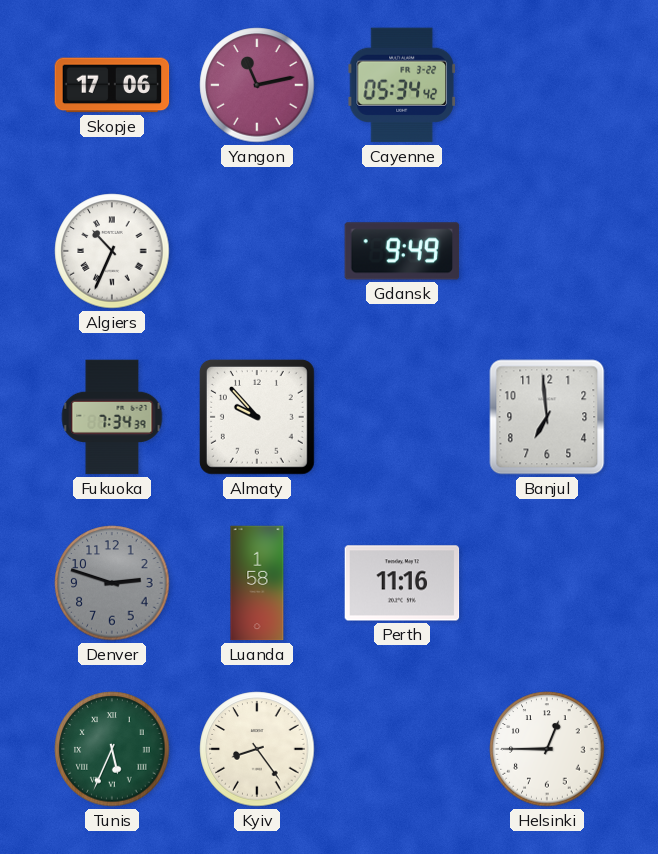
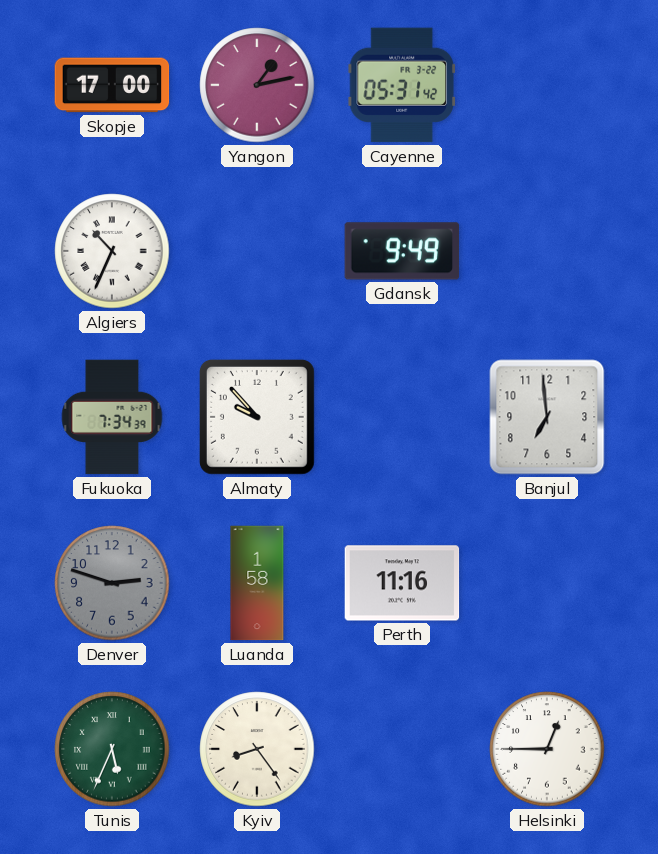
Skopje: 17:06 -> 17:00 (112, 85)
Yangon: 11:13 -> 1:13 (257, 85)
Cayenne: 05:34 -> 05:31 (402, 85)
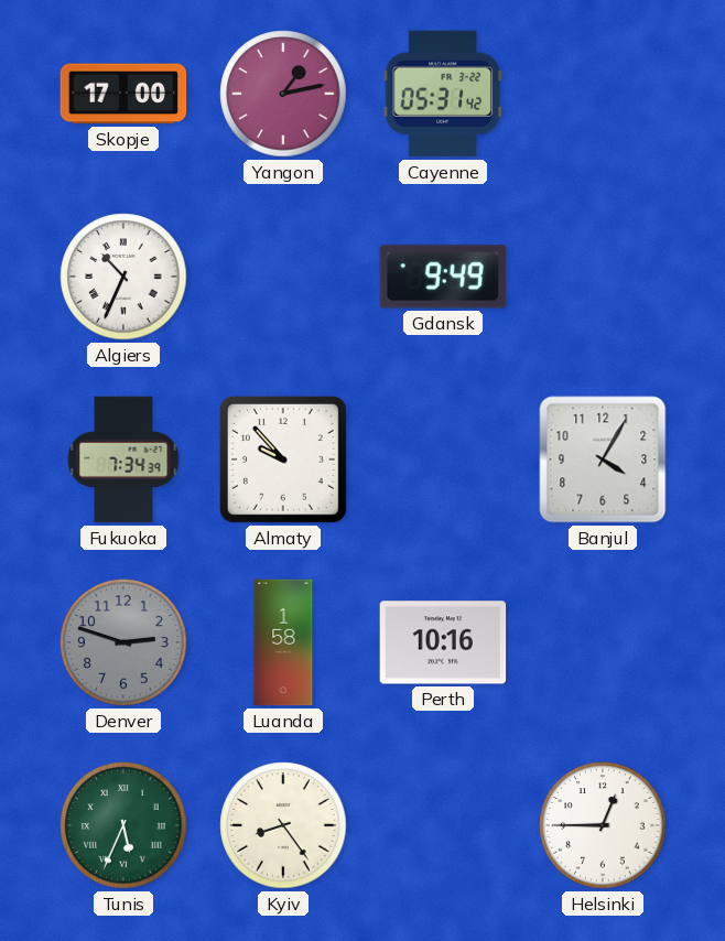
Banjul: 6:59 -> 4:05 (603, 459)
Perth: 11:16 -> 10:16 (443, 642)
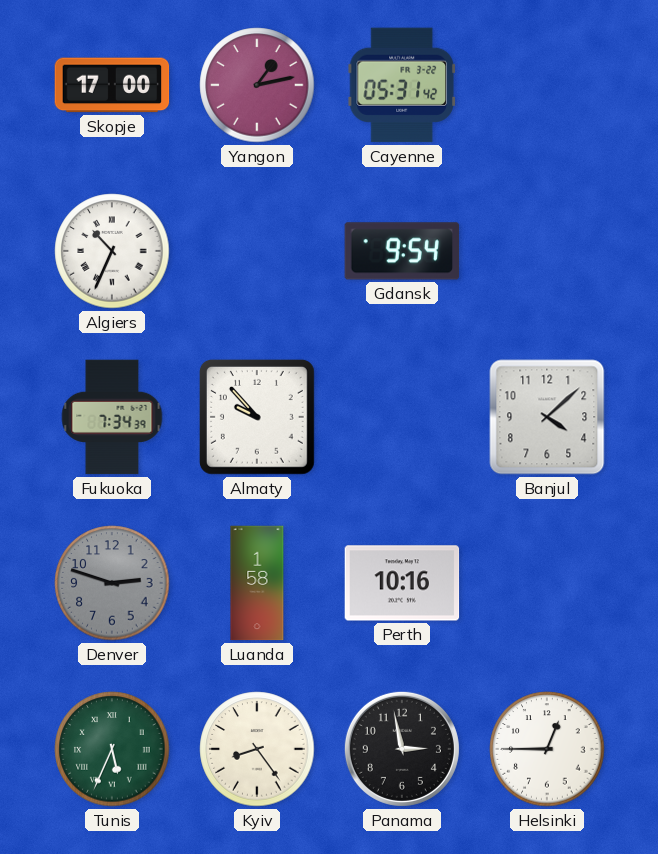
Gdansk: 9:49 -> 9:54 (402, 251)
Banjul: 4:05 -> 4:08 (547, 417)
Panama: none -> 2:58 (402, 749)
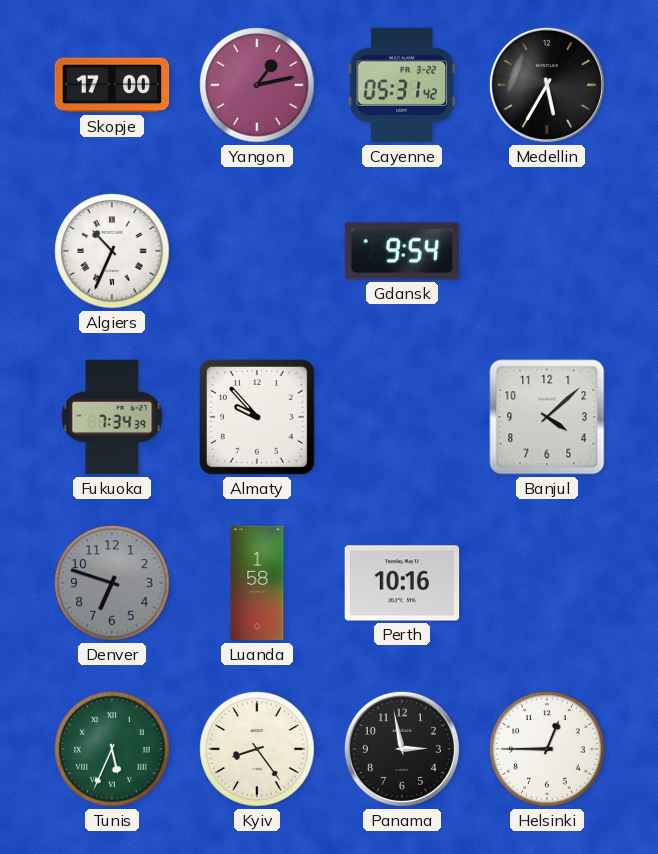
Medellin: none -> 5:35 (547, 85)
Denver: 2:48 -> 6:48 (112, 583)
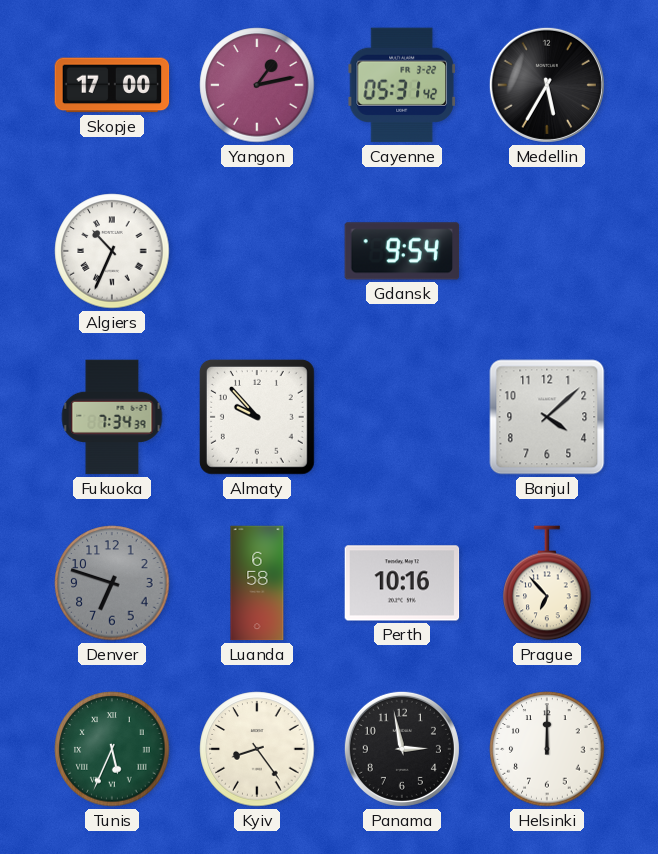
Luanda: 1:58 -> 6:58 (257, 583)
Prague: none -> 6:53 (547, 583)
Helsinki: 12:45 -> 12:00 (547, 749)
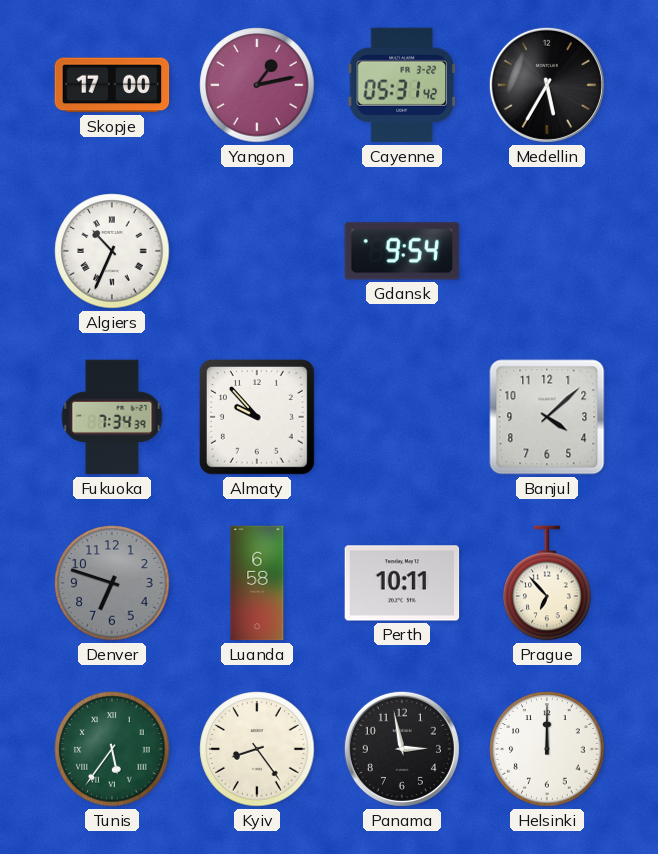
Perth: 10:16 -> 10:11 (402, 583)
Tunis: 5:34 -> 5:36 (112, 749)
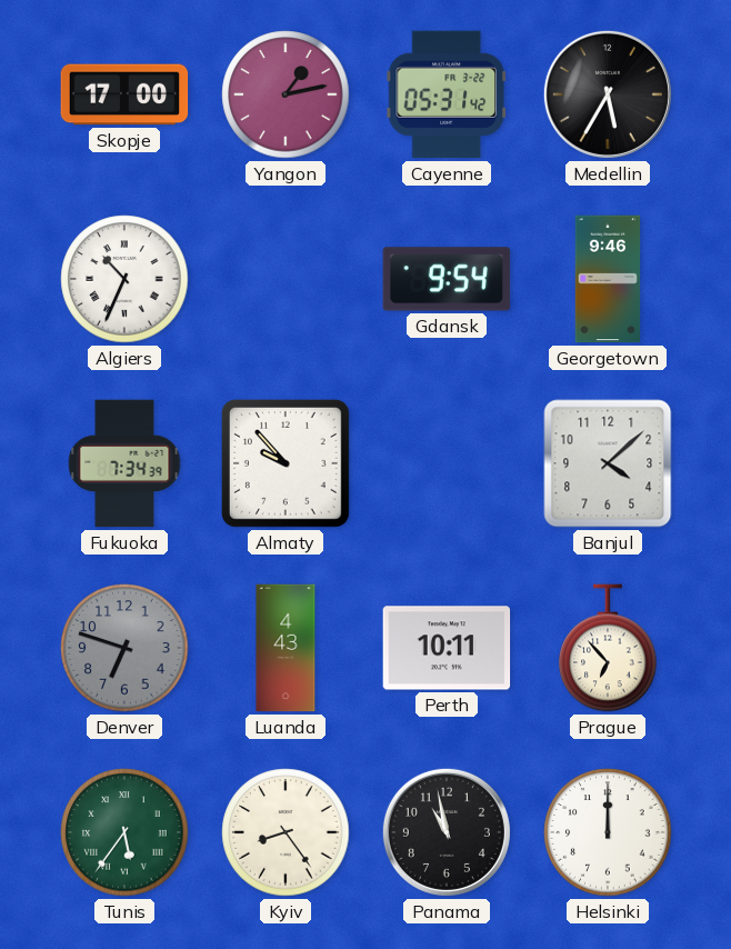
Georgetown: none -> 9:46 (608, 279)
Luanda: 6:58 -> 4:43 (286, 648)
Panama: 2:58 -> 10:58 (447, 832)
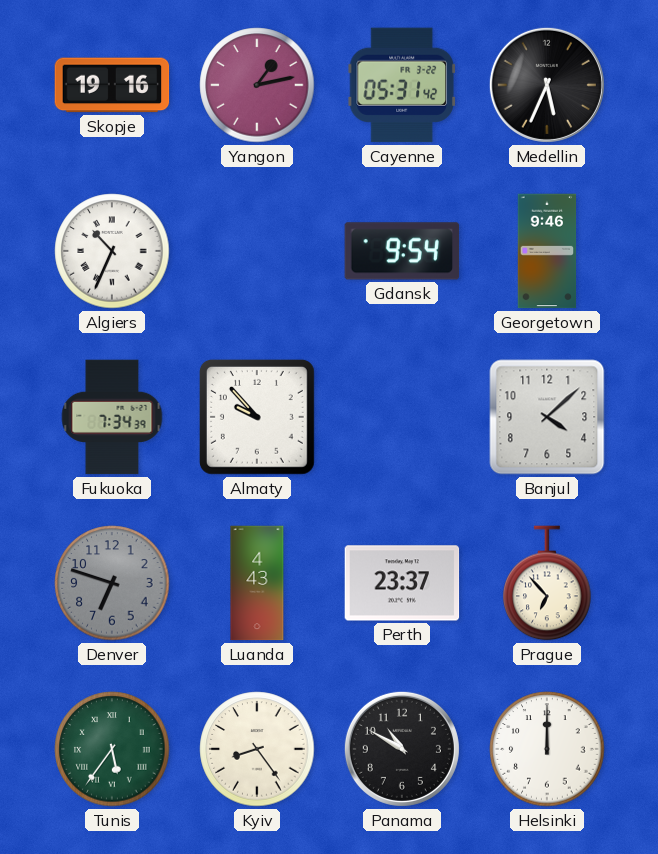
Skopje: 17:00 -> 19:16 (112, 85)
Medellin: 5:35 -> 5:34 (547, 85)
Perth: 10:11 -> 23:37 (402, 583)
Panama: 10:58 -> 10:50 (402, 749)
